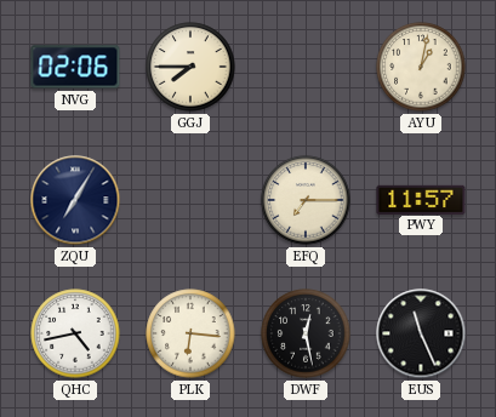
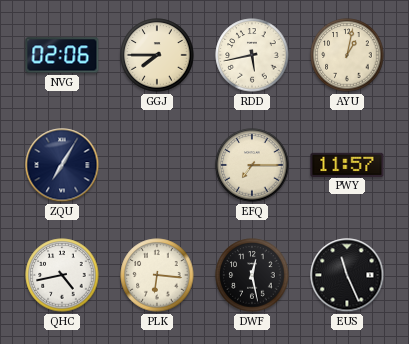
RDD: none -> 5:43 (252, 55)
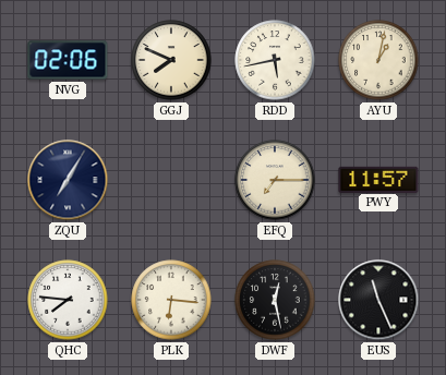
GGJ: 7:45 -> 7:49 (171, 60)
QHC: 4:43 -> 7:46 (68, 300)
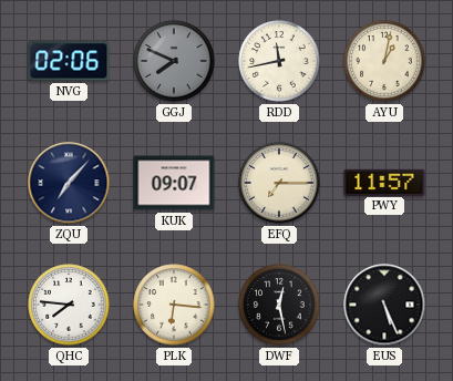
GGJ dial: cream -> grey (174, 61)
RDD: 5:43 -> 11:43 (279, 61)
ZQU: 7:05 -> 7:07 (69, 183)
KUK: none -> 09:07 (174, 183)
EUS: 11:26 -> 5:26 (384, 305)
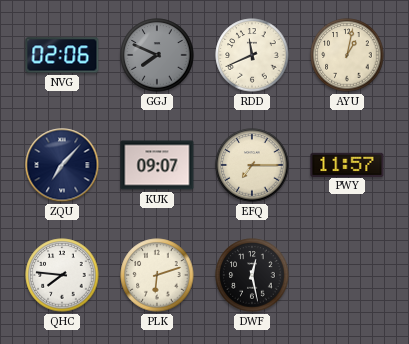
RDD: 11:43 -> 11:41 (252, 55)
PLK: 6:16 -> 6:12 (157, 275)
EUS: 5:26 -> none (384, 305)
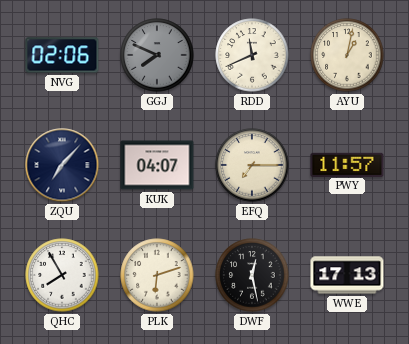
KUK: 09:07 -> 04:07 (157, 165)
QHC: 7:46 -> 7:55 (62, 275)
WWE: none -> 17:13 (347, 275)
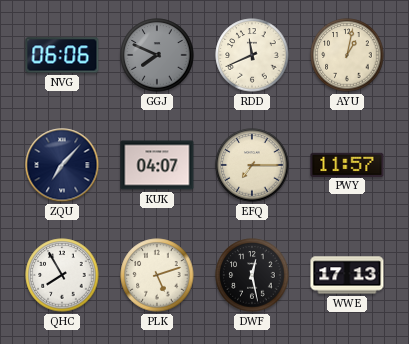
NVG: 02:06 -> 06:06 (62, 55)
PLK: 6:12 -> 5:12 (157, 275)
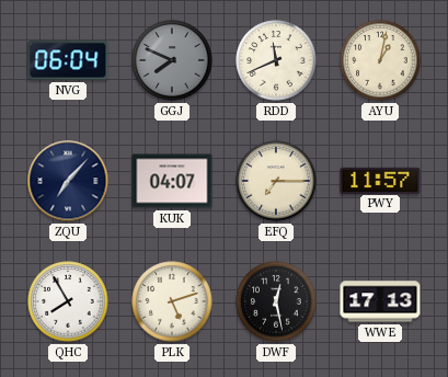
NVG: 06:06 -> 06:04 (68, 60)
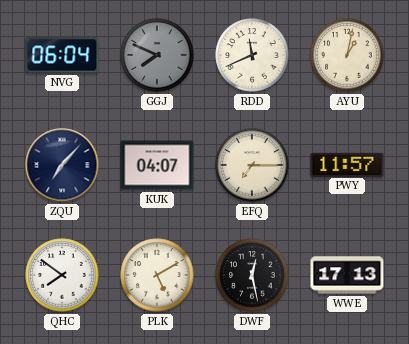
QHC: 7:55 -> 7:51 (62, 275)
PLK: 5:12 -> 5:10 (157, 275)
